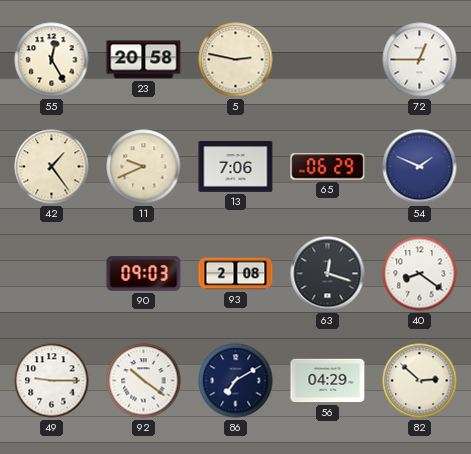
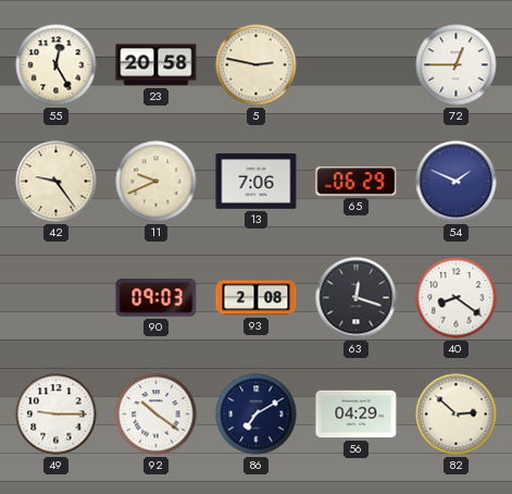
42: 1:24 -> 9:24 (57, 182)
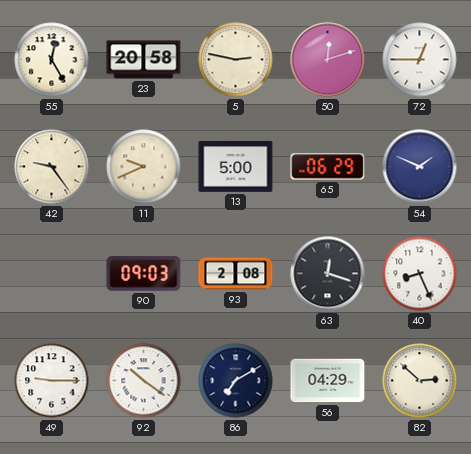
50: none -> 12:12 (328, 60)
13: 7:06 -> 5:00 (236, 167)
40: 8:21 -> 8:26 (420, 274)
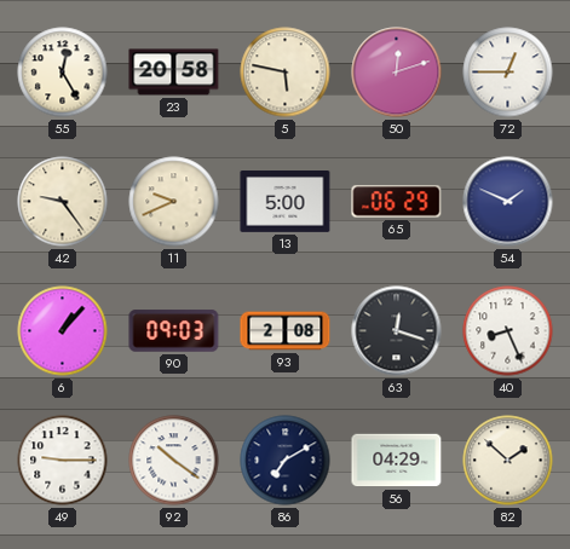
5: 2:47 -> 5:47 (286, 73)
6: none -> 1:07 (63, 331)
82: 2:52 -> 1:52 (508, 461)
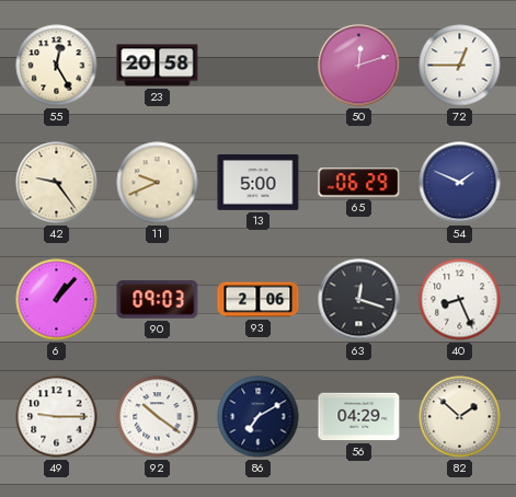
5: 5:47 -> none (286, 73)
93: 2:08 -> 2:06 (259, 300)
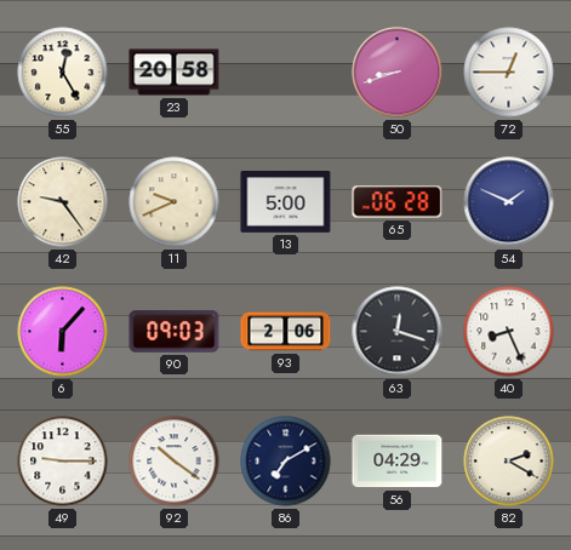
50: 12:12 -> 8:42 (398, 73)
65: 06:29 -> 06:28 (398, 202)
6: 1:07 -> 6:07 (63, 332)
82: 1:52 -> 2:20 (509, 462)
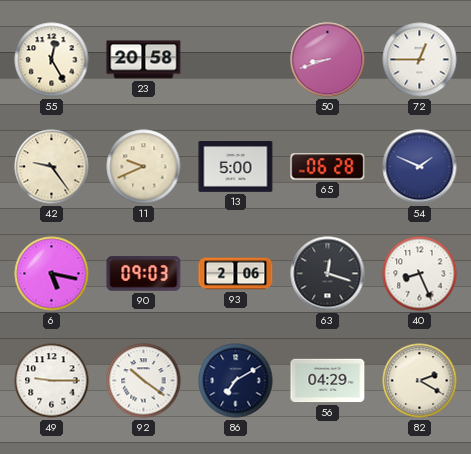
6: 6:07 -> 5:17 (52, 274)
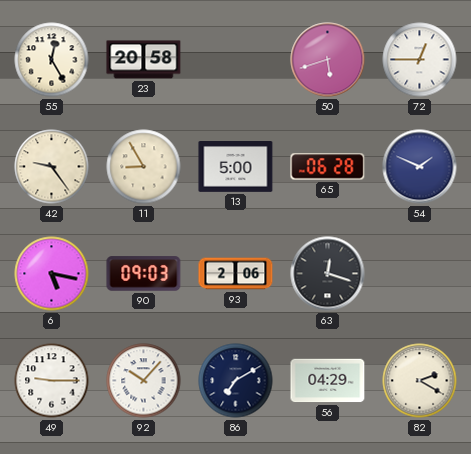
50: 8:42 -> 5:42 (328, 60)
11: 9:41 -> 8:55 (144, 167)
40: 8:26 -> none (420, 274)
92: 10:21 -> 10:07 (144, 381)
